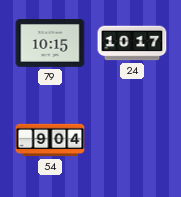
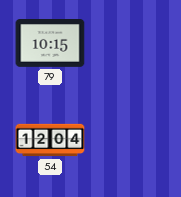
24: 10:17 -> none (132, 43)
54: 9:04 -> 12:04 (50, 140)
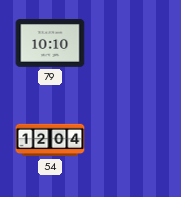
79: 10:15 -> 10:10 (50, 44)
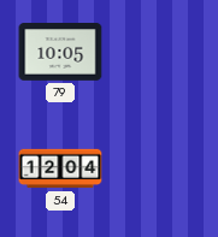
79: 10:10 -> 10:05 (60, 53)
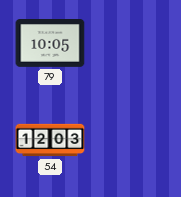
54: 12:04 -> 12:03 (50, 140)
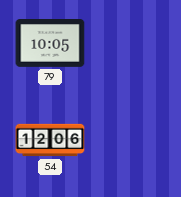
54: 12:03 -> 12:06 (50, 140)
